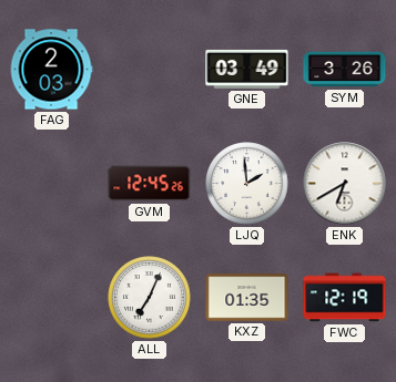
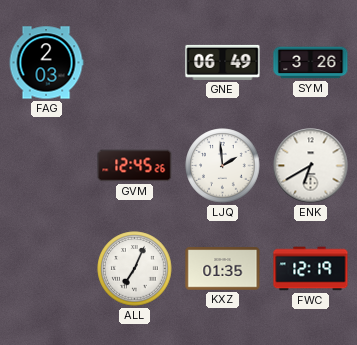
GNE: 03:49 -> 06:49 (223, 62)
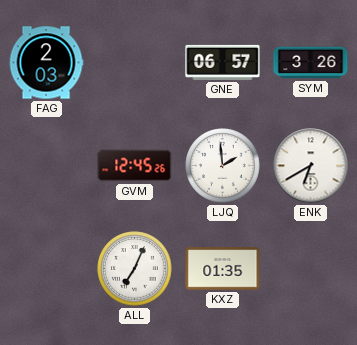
GNE: 06:49 -> 06:57 (223, 62)
FWC: 12:19 -> none (311, 269)
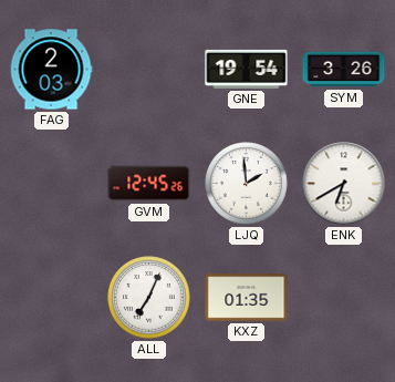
GNE: 06:57 -> 19:54 (247, 69)
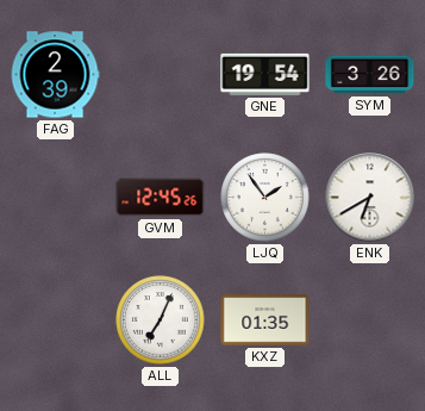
FAG: 2:03 -> 2:39 (55, 75)
LJQ: 1:59 -> 1:54 (265, 198)
